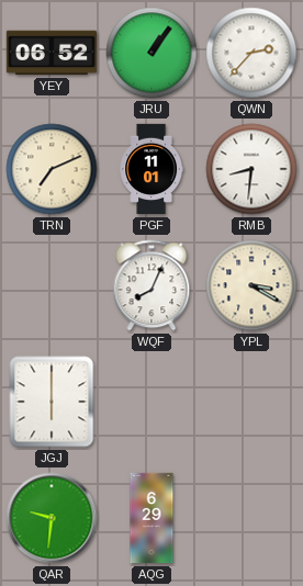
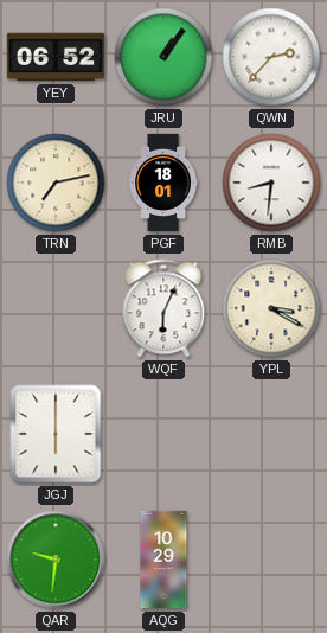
TRN: 7:11 -> 7:13 (56, 183)
PGF: 11:01 -> 18:01 (163, 183)
WQF: 8:04 -> 6:04 (163, 308)
AQG: 6:29 -> 10:29 (163, 560)
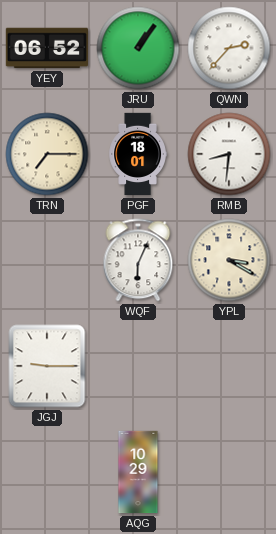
TRN: 7:13 -> 7:15 (47, 154)
JGJ: 6:00 -> 9:15 (47, 366)
QAR: 9:31 -> none (56, 560)
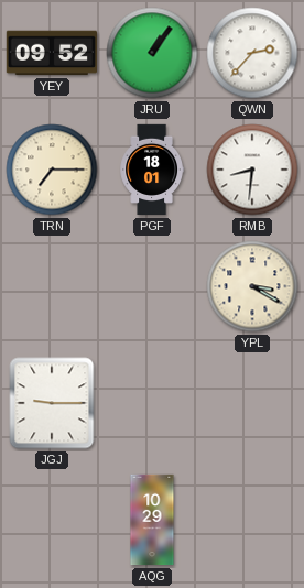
YEY: 06:52 -> 09:52 (51, 53)
WQF: 6:04 -> none (138, 260)
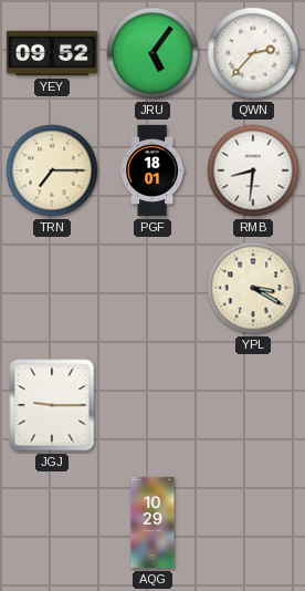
JRU: 1:06 -> 5:06 (152, 53)
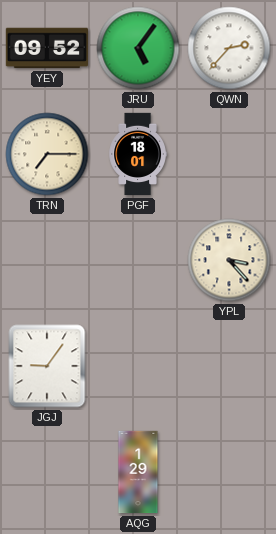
RMB: 8:31 -> none (253, 170)
YPL: 3:20 -> 3:23 (229, 260)
JGJ: 9:15 -> 9:06 (47, 366)
AQG: 10:29 -> 1:29 (138, 472)
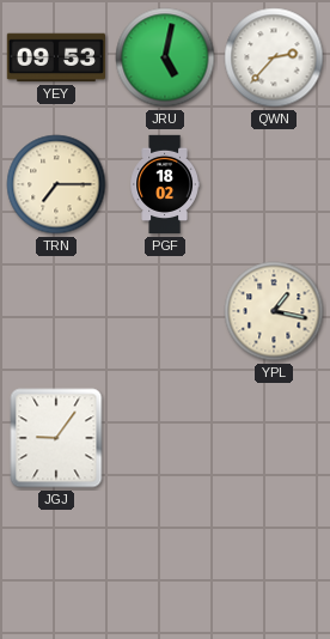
YEY: 09:52 -> 09:53 (55, 57)
JRU: 5:06 -> 5:02 (165, 57)
PGF: 18:01 -> 18:02 (165, 184)
YPL: 3:23 -> 1:17 (274, 311)
AQG: 1:29 -> none (138, 472)
